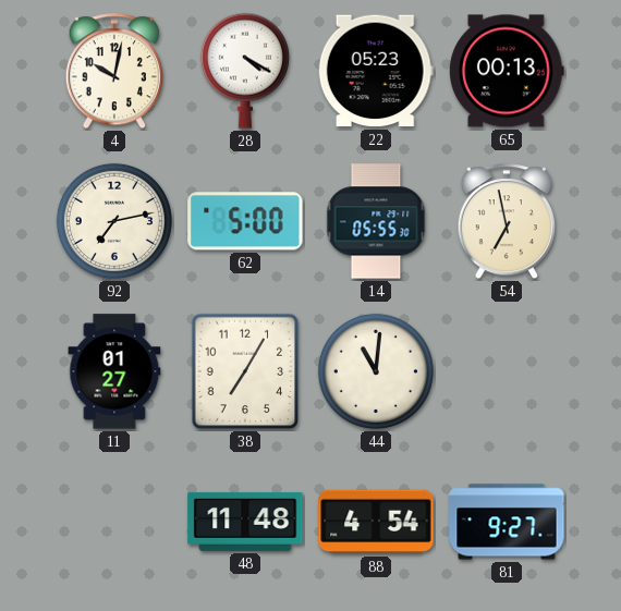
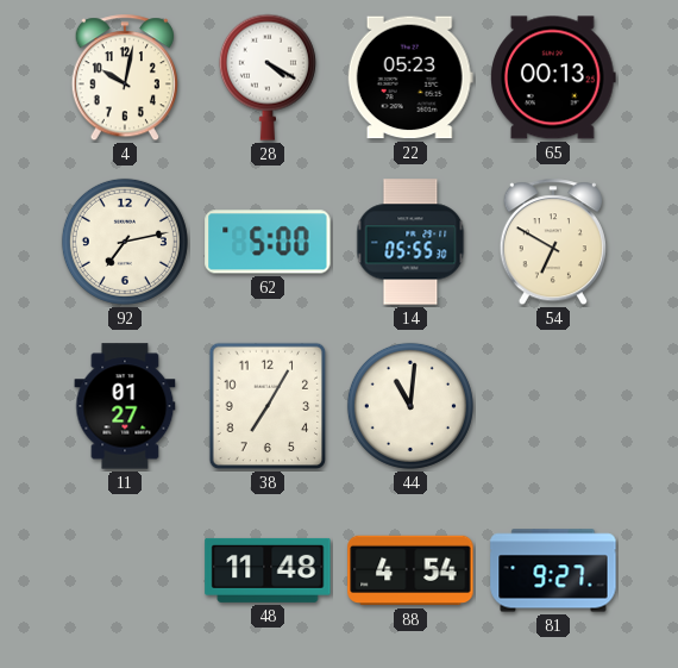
54: 6:58 -> 6:50 (553, 243)
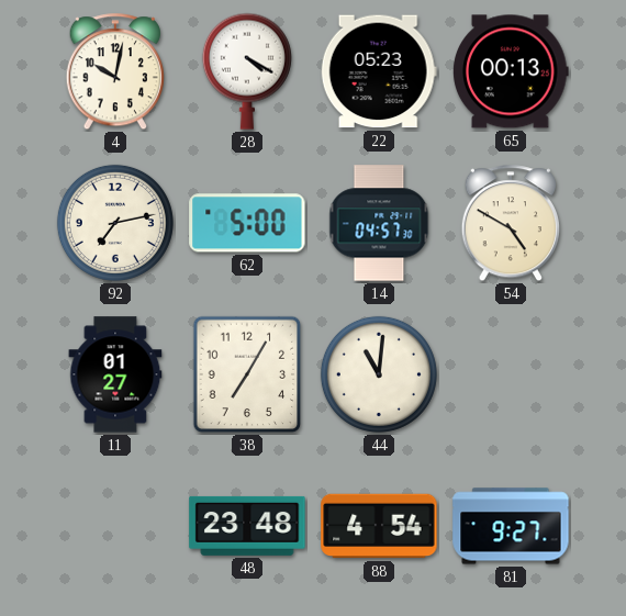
14: 05:55 -> 04:57 (379, 223)
54: 6:50 -> 4:50 (511, 224)
48: 11:48 -> 23:48 (247, 526)
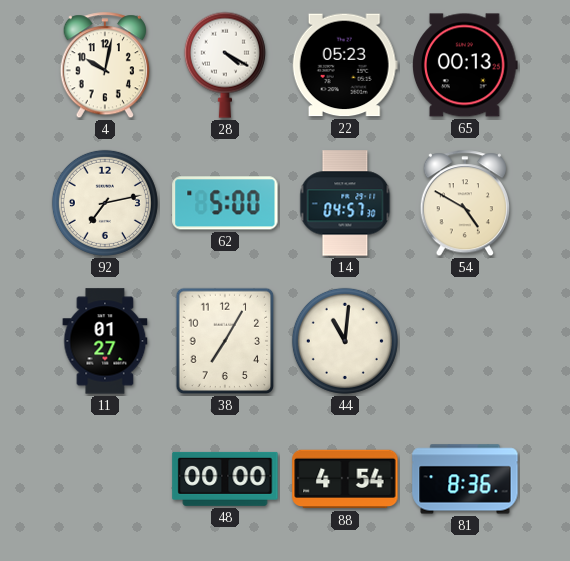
48: 23:48 -> 00:00 (225, 479)
81: 9:27 -> 8:36 (465, 479)
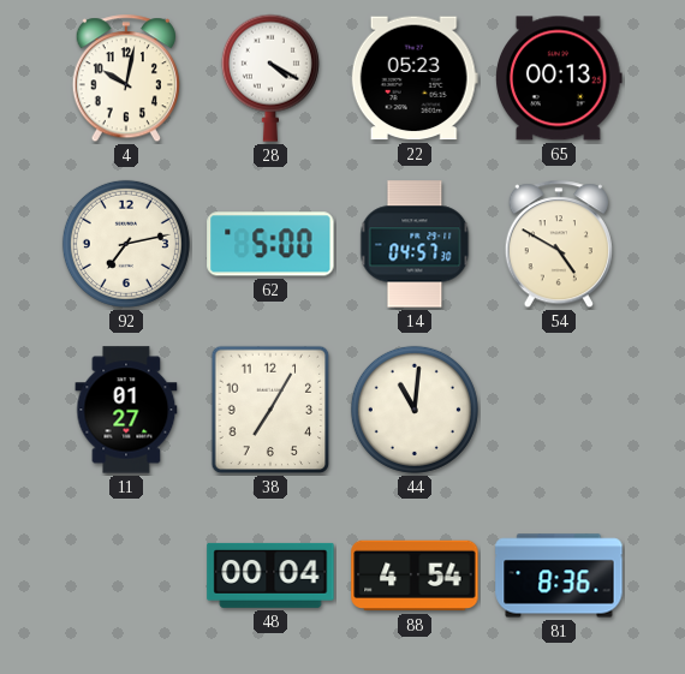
48: 00:00 -> 00:04 (270, 575)
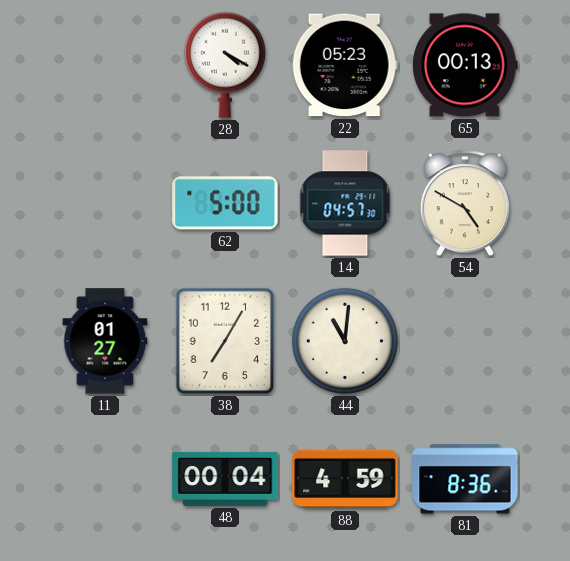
4: 10:02 -> none (126, 79)
92: 7:13 -> none (126, 244)
88: 4:54 -> 4:59 (345, 479)
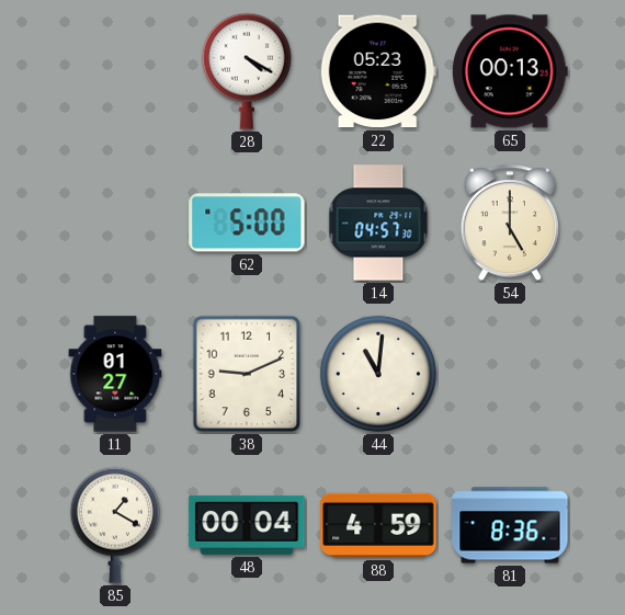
54: 4:50 -> 5:00 (510, 224)
38: 7:05 -> 9:11 (247, 374)
85: none -> 1:20 (115, 525)
